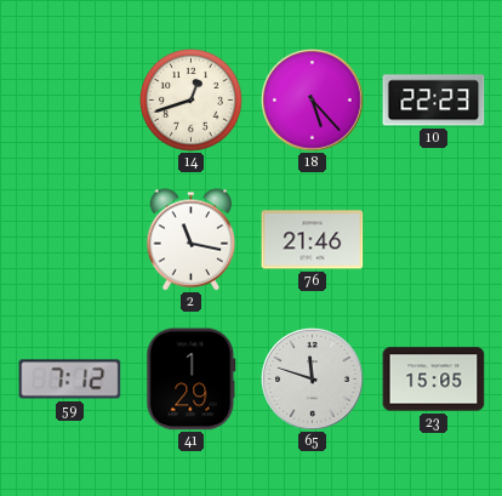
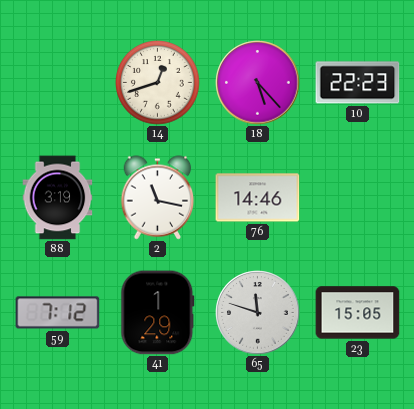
88: none -> 3:19 (58, 198)
76: 21:46 -> 14:46 (258, 198)
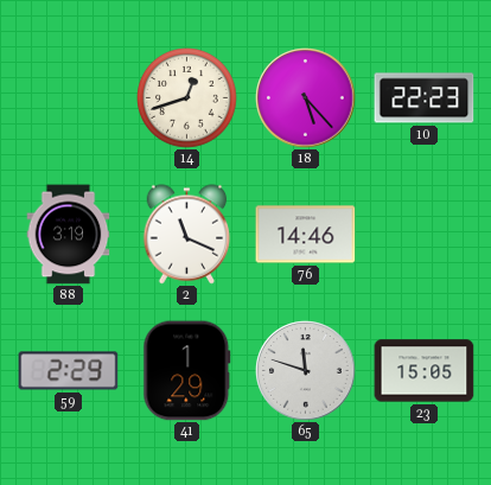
2: 11:17 -> 11:19 (187, 235)
59: 7:12 -> 2:29 (69, 371)
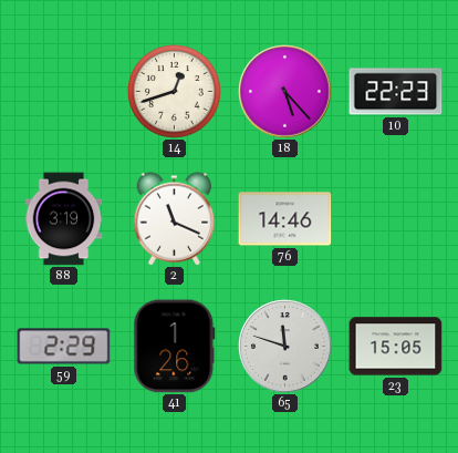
41: 1:29 -> 1:26 (175, 347)
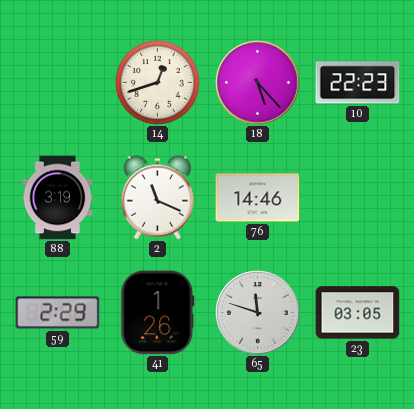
23: 15:05 -> 03:05 (358, 313)
